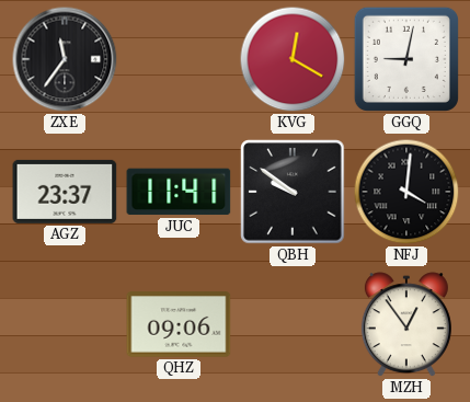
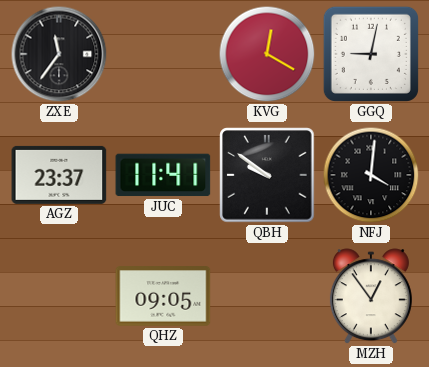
QHZ: 09:06 -> 09:05 (163, 296)
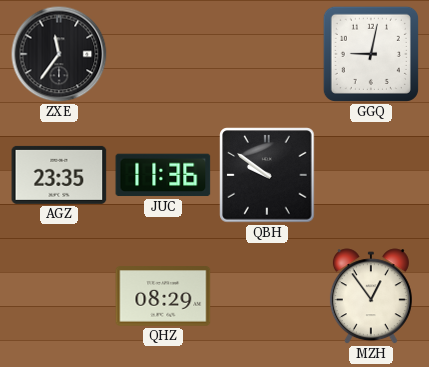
KVG: 12:20 -> none (267, 54)
AGZ: 23:37 -> 23:35 (59, 175)
JUC: 11:41 -> 11:36 (163, 175)
NFJ: 4:01 -> none (371, 175)
QHZ: 09:05 -> 08:29 (163, 296)
